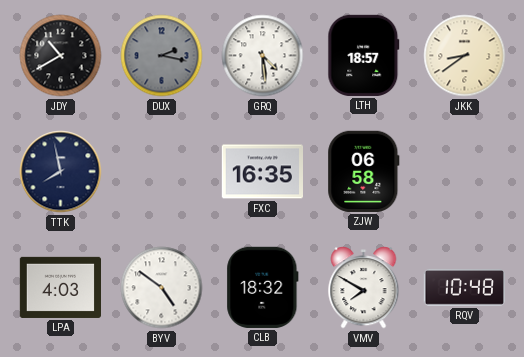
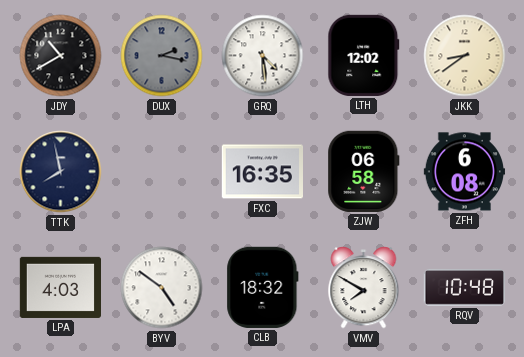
LTH: 18:57 -> 12:02 (364, 55)
ZFH: none -> 6:08 (464, 172)
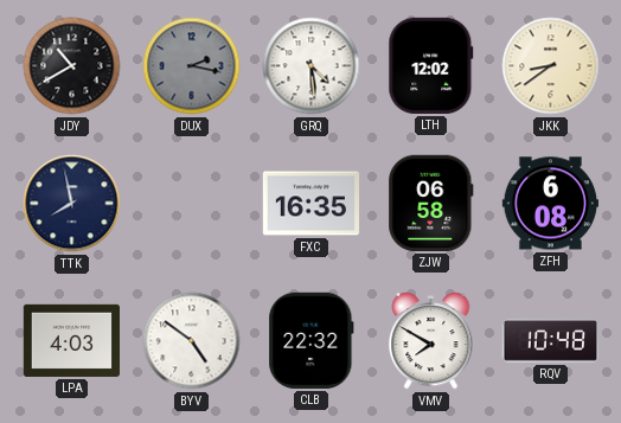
CLB: 18:32 -> 22:32 (312, 340)
